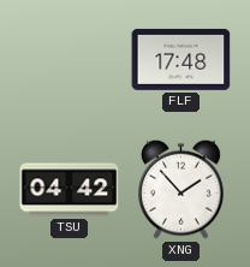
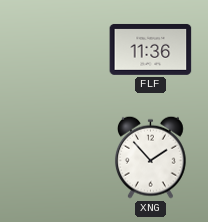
FLF: 17:48 -> 11:36 (151, 49)
TSU: 04:42 -> none (70, 190)
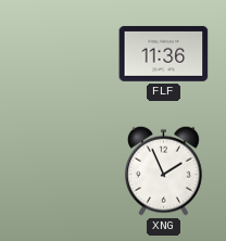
XNG: 1:53 -> 1:56 (163, 170)
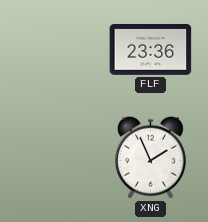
FLF: 11:36 -> 23:36 (151, 49)
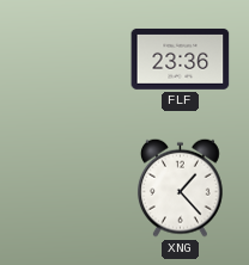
XNG: 1:56 -> 1:23 (180, 187)
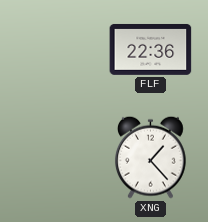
FLF: 23:36 -> 22:36 (151, 49)
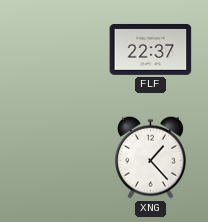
FLF: 22:36 -> 22:37 (151, 49)
